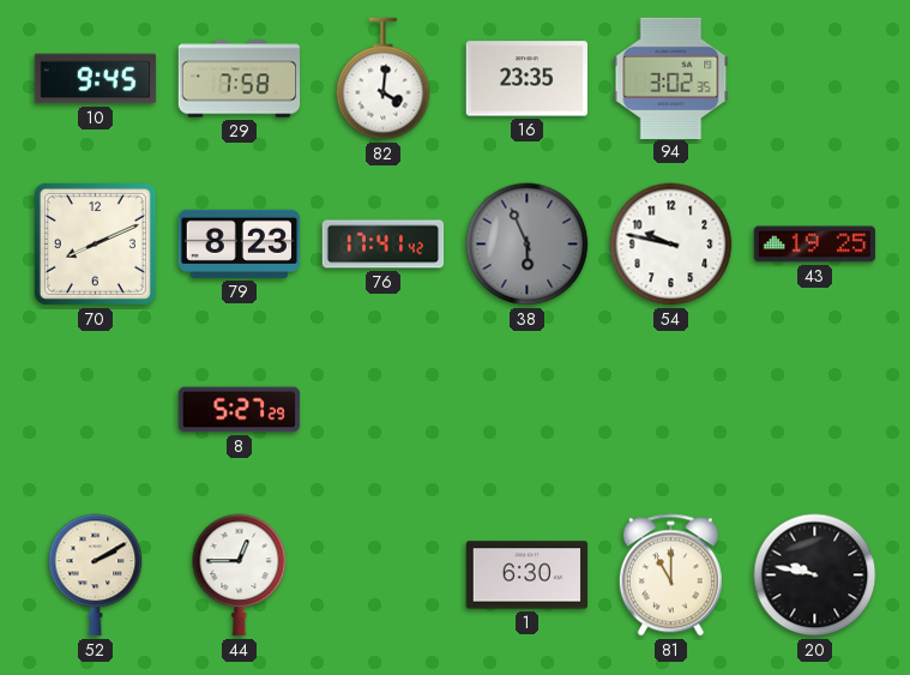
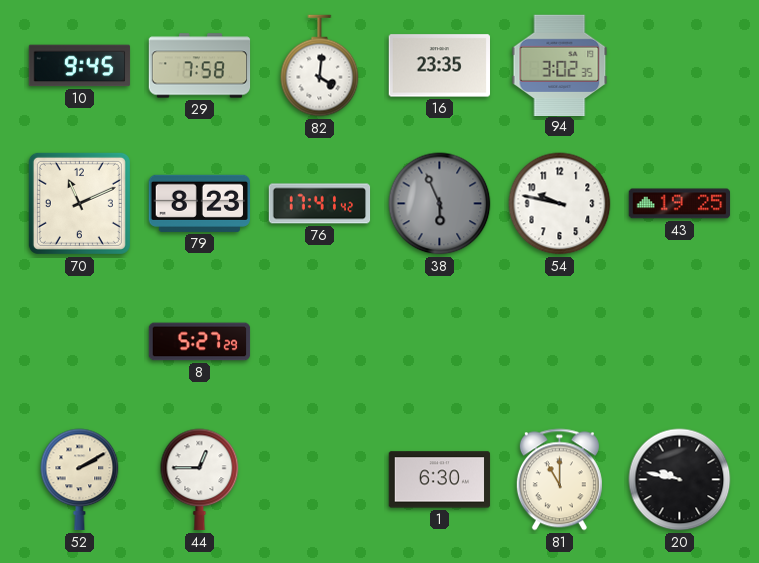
70: 8:11 -> 11:11 (79, 203)
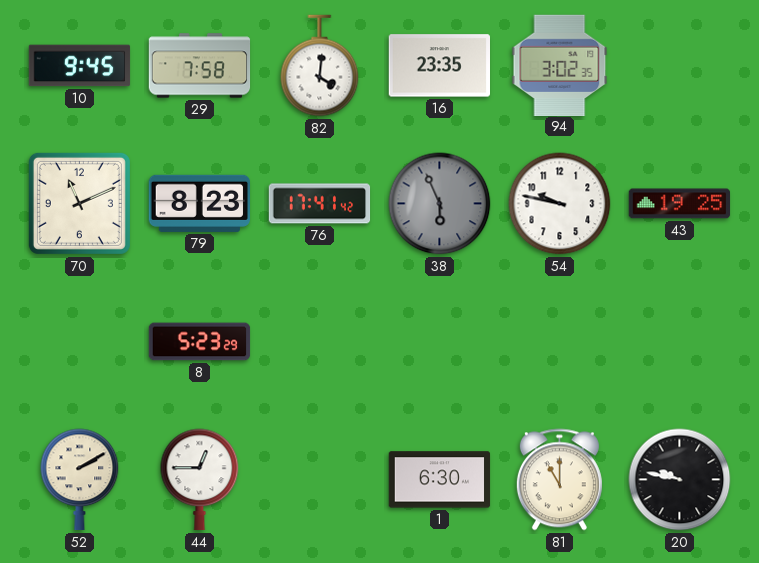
8: 5:27 -> 5:23 (200, 342)
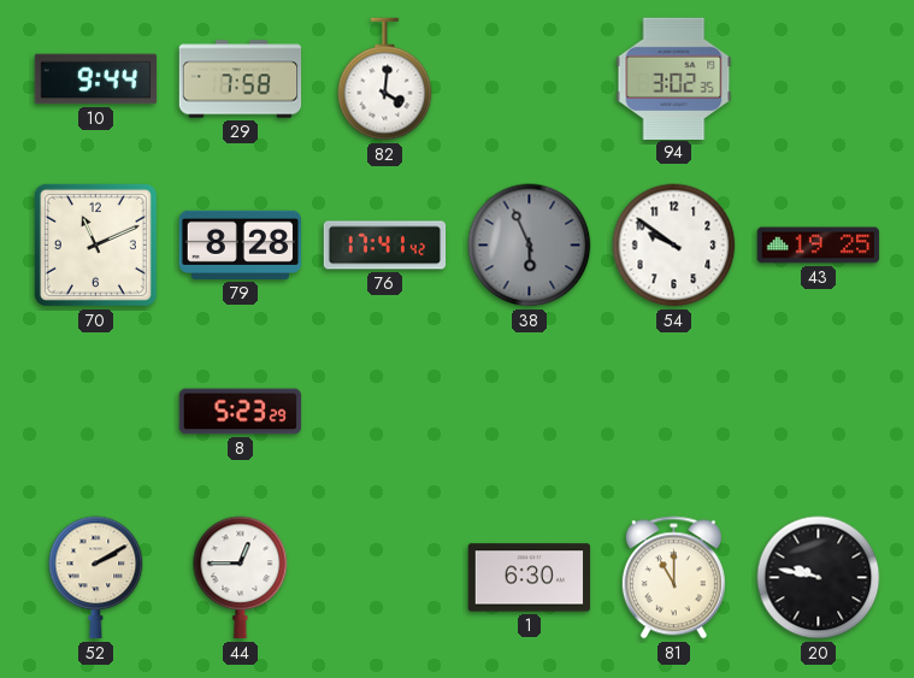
10: 9:45 -> 9:44 (96, 79)
16: 23:35 -> none (439, 66)
79: 8:23 -> 8:28 (240, 244)
54: 9:47 -> 9:51 (674, 246)
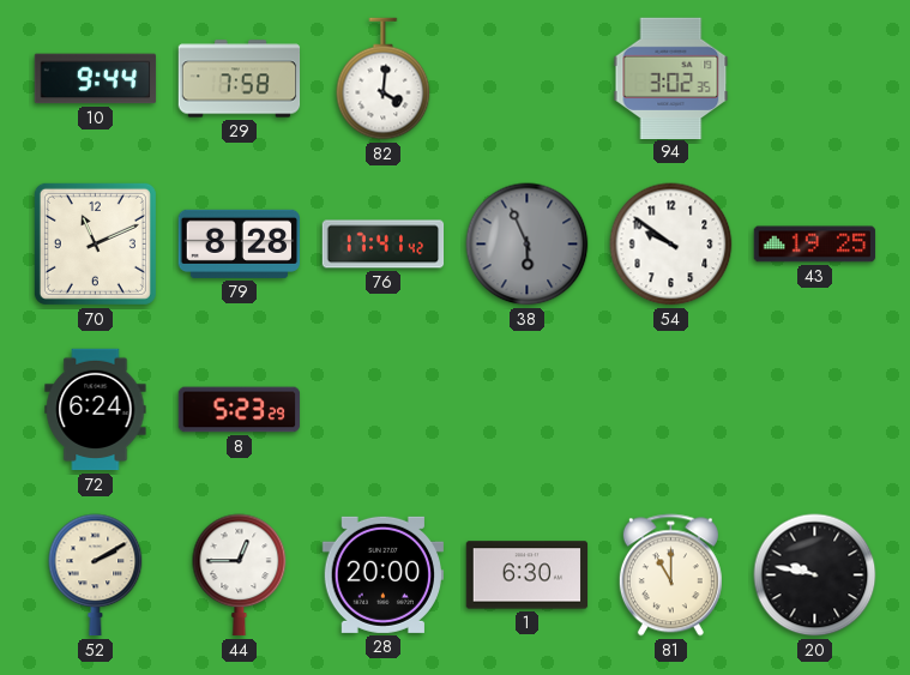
72: none -> 6:24 (96, 410)
28: none -> 20:00 (382, 574)
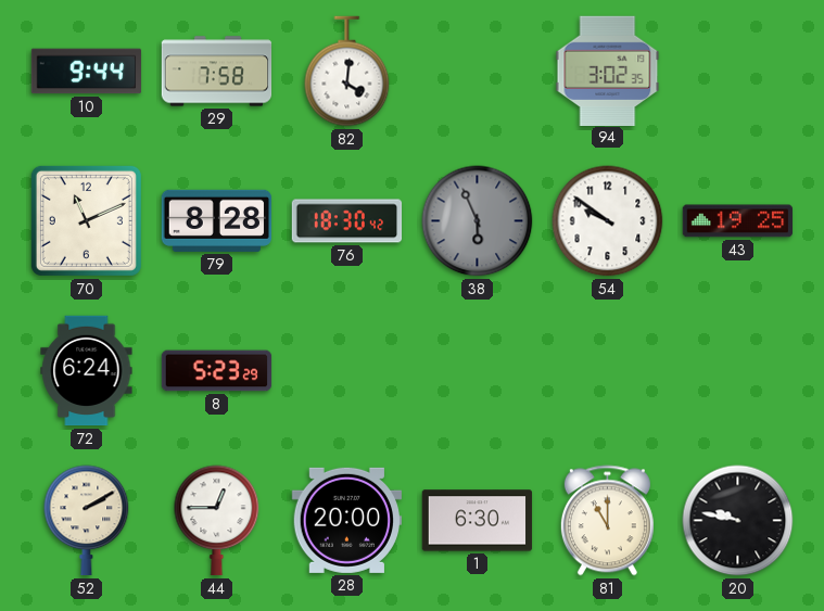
76: 17:41 -> 18:30 (347, 221)
